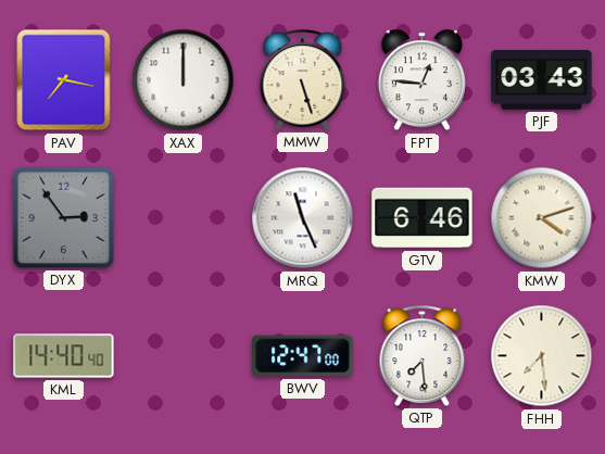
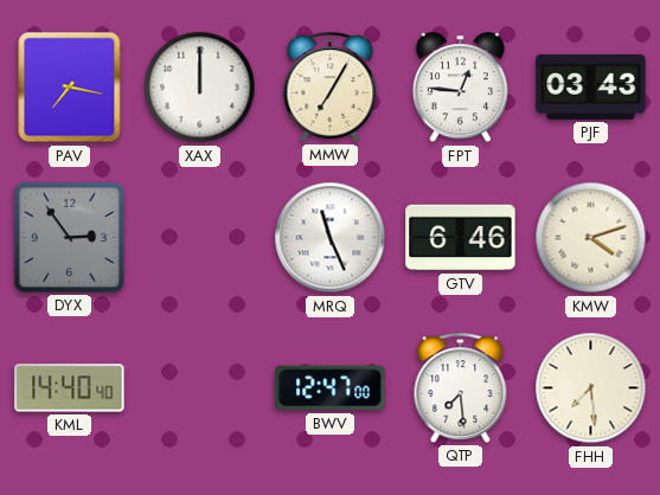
MMW: 5:27 -> 7:05 (331, 86)
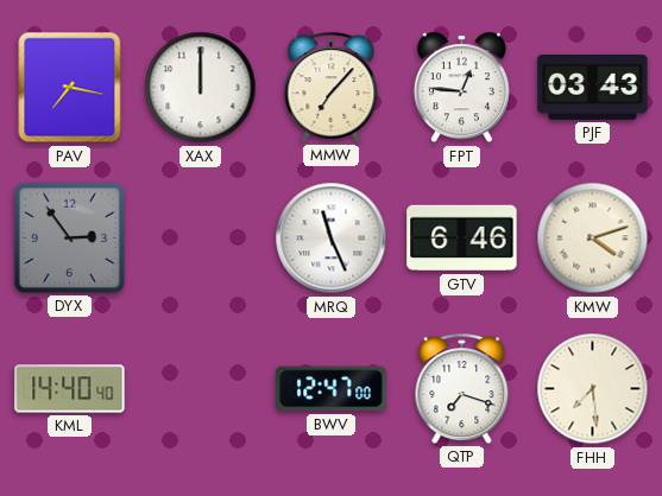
MMW: 7:05 -> 7:07 (332, 87)
QTP: 7:29 -> 7:18 (462, 388)
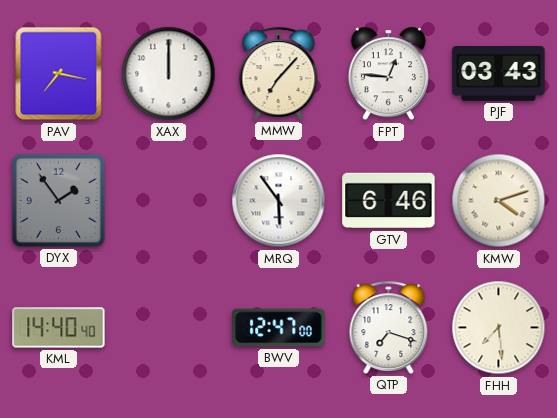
DYX: 2:54 -> 1:54 (58, 200)
MRQ: 11:26 -> 5:54 (279, 201)
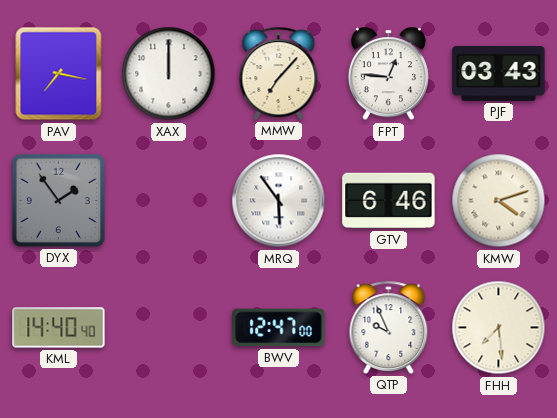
QTP: 7:18 -> 9:56 (389, 327)
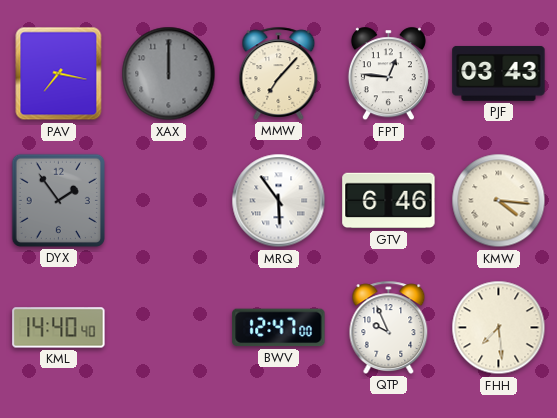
XAX dial: white -> grey (169, 74)
KMW: 4:12 -> 4:16 (499, 201)
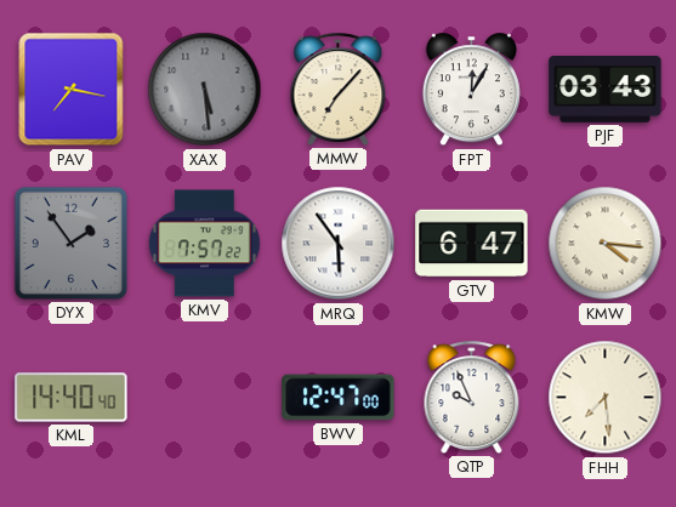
XAX: 12:00 -> 5:29 (205, 90)
FPT: 12:46 -> 12:05 (471, 90)
KMV: none -> 7:57 (204, 244)
GTV: 6:46 -> 6:47 (472, 244)
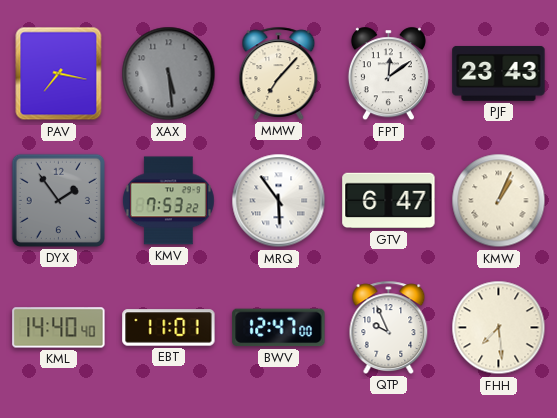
FPT: 12:05 -> 12:09 (388, 74)
PJF: 03:43 -> 23:43 (499, 73)
KMV: 7:57 -> 7:53 (168, 201)
KMW: 4:16 -> 1:04 (499, 201)
EBT: none -> 11:01 (169, 328)
